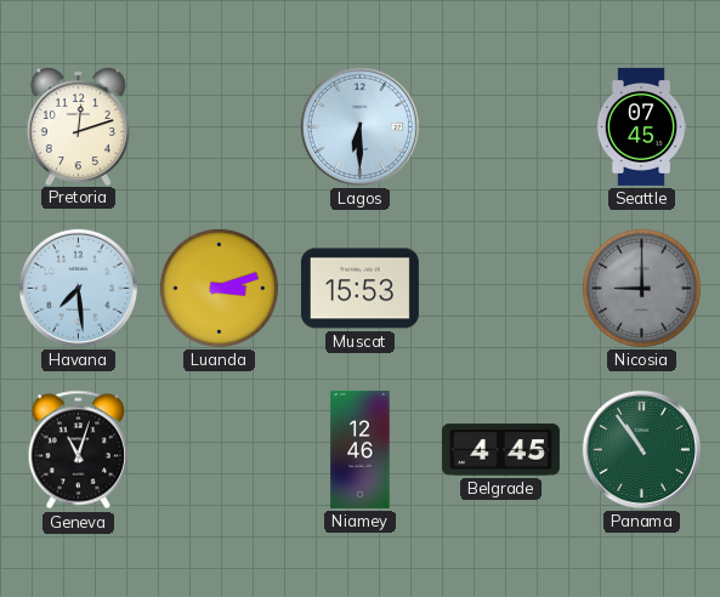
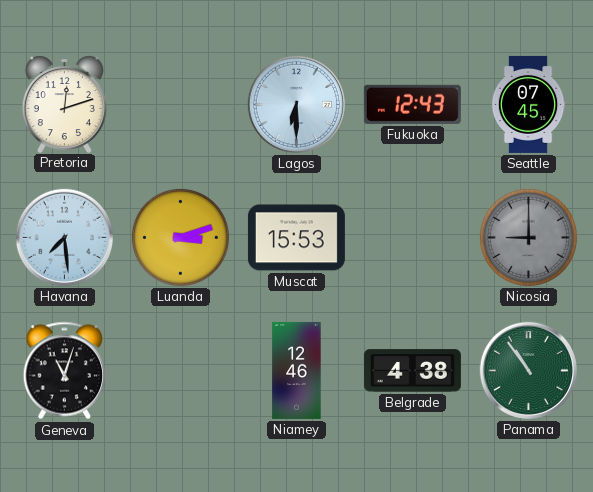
Fukuoka: none -> 12:43 (412, 104)
Belgrade: 4:45 -> 4:38 (412, 371)
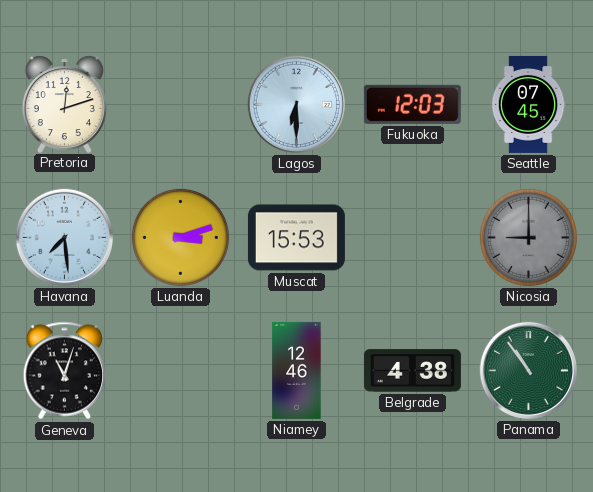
Fukuoka: 12:43 -> 12:03 (412, 104)
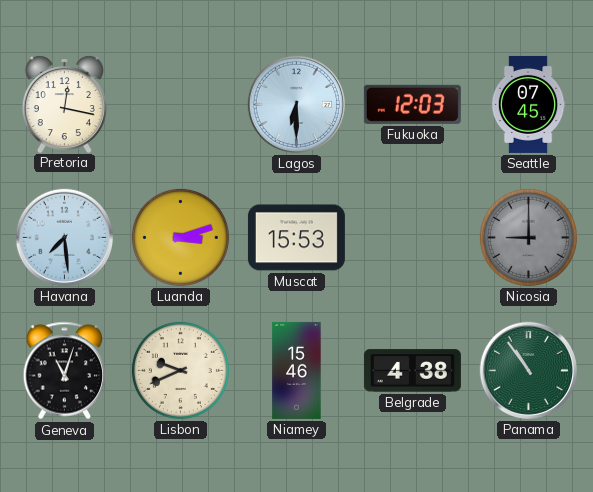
Pretoria: 12:12 -> 12:17 (64, 104)
Lisbon: none -> 9:41 (180, 370)
Niamey: 12:46 -> 15:46 (297, 370)
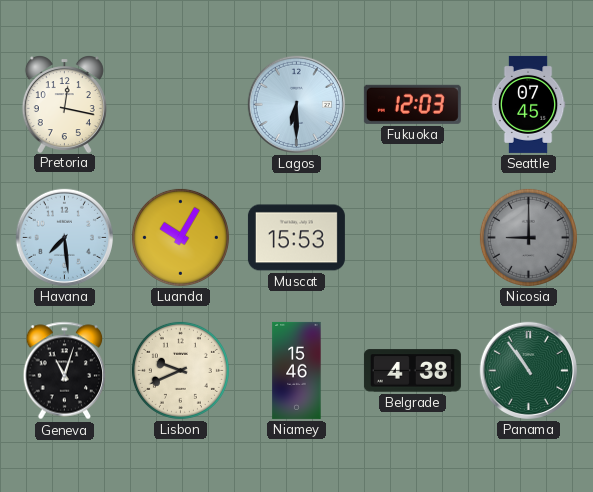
Luanda: 3:12 -> 10:05 (180, 237)
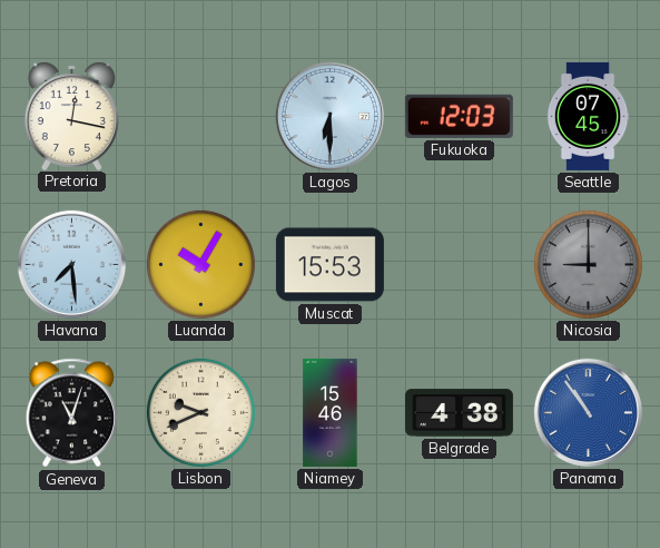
Panama dial: green -> blue (588, 412)
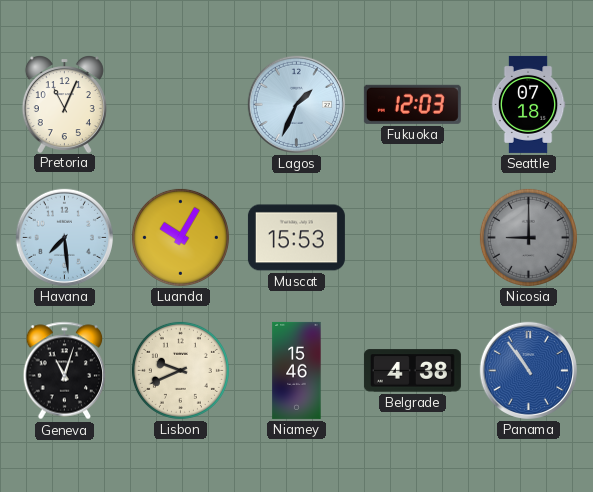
Pretoria: 12:17 -> 11:04 (64, 104)
Lagos: 6:30 -> 1:34 (296, 104)
Seattle: 07:45 -> 07:18 (528, 104)
